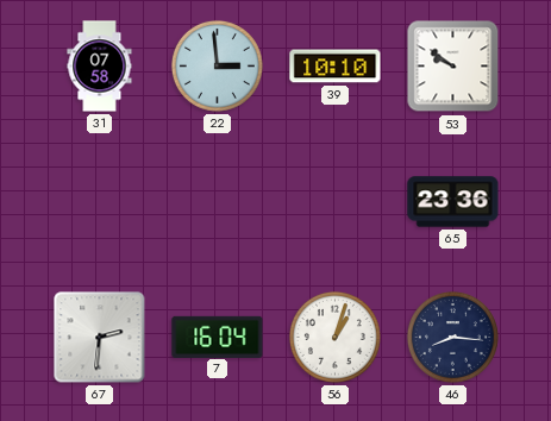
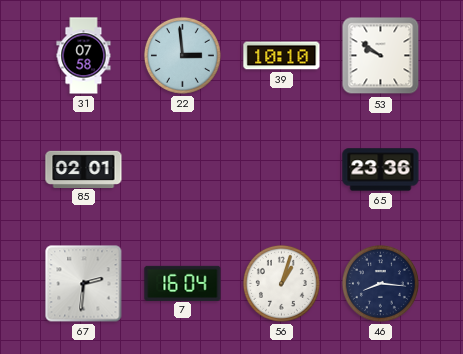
85: none -> 02:01 (84, 169)
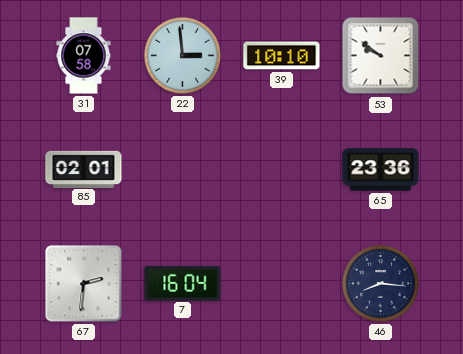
56: 1:03 -> none (281, 283)
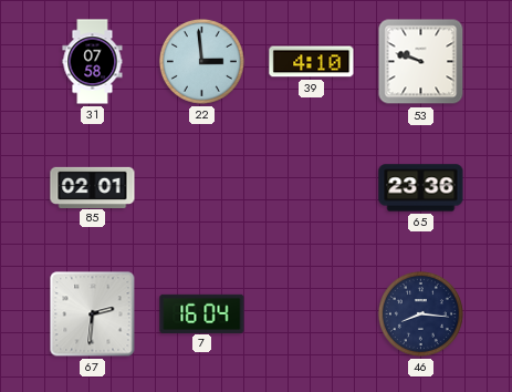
39: 10:10 -> 4:10 (312, 62)
53: 9:51 -> 9:48 (421, 62)
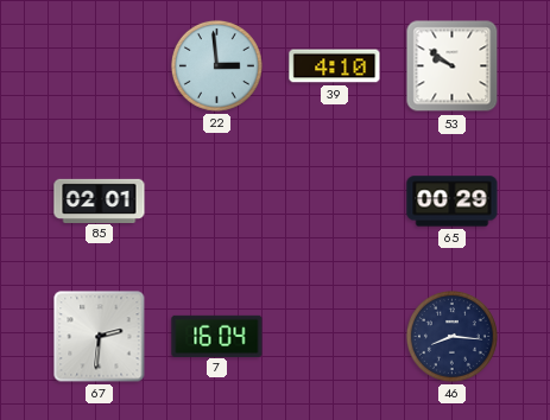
31: 07:58 -> none (93, 62)
53: 9:48 -> 9:51 (453, 66)
65: 23:36 -> 00:29 (453, 202)
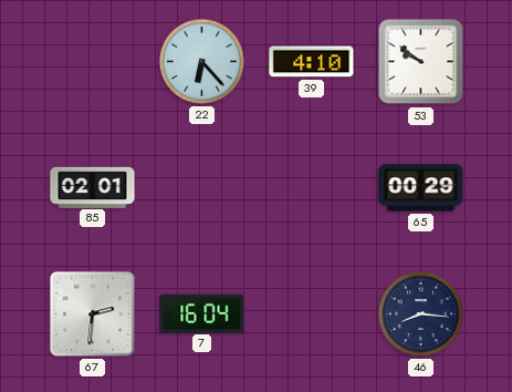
22: 2:59 -> 6:23 (201, 61)
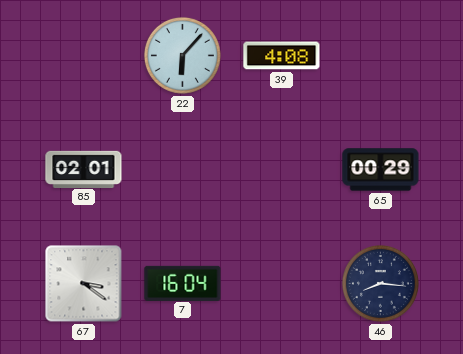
22: 6:23 -> 6:07 (182, 55)
39: 4:10 -> 4:08 (282, 56)
53: 9:51 -> none (421, 62)
67: 2:31 -> 3:21 (84, 284)
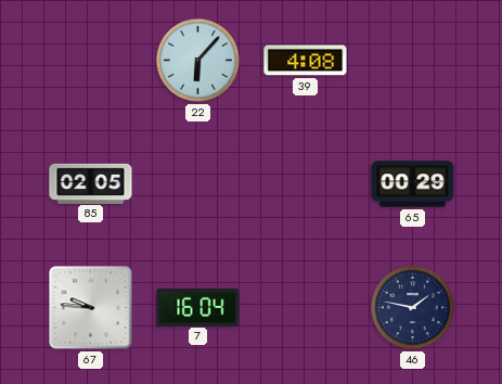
85: 02:01 -> 02:05 (91, 183)
67: 3:21 -> 9:46 (91, 308)
46: 8:16 -> 1:47 (412, 307)
